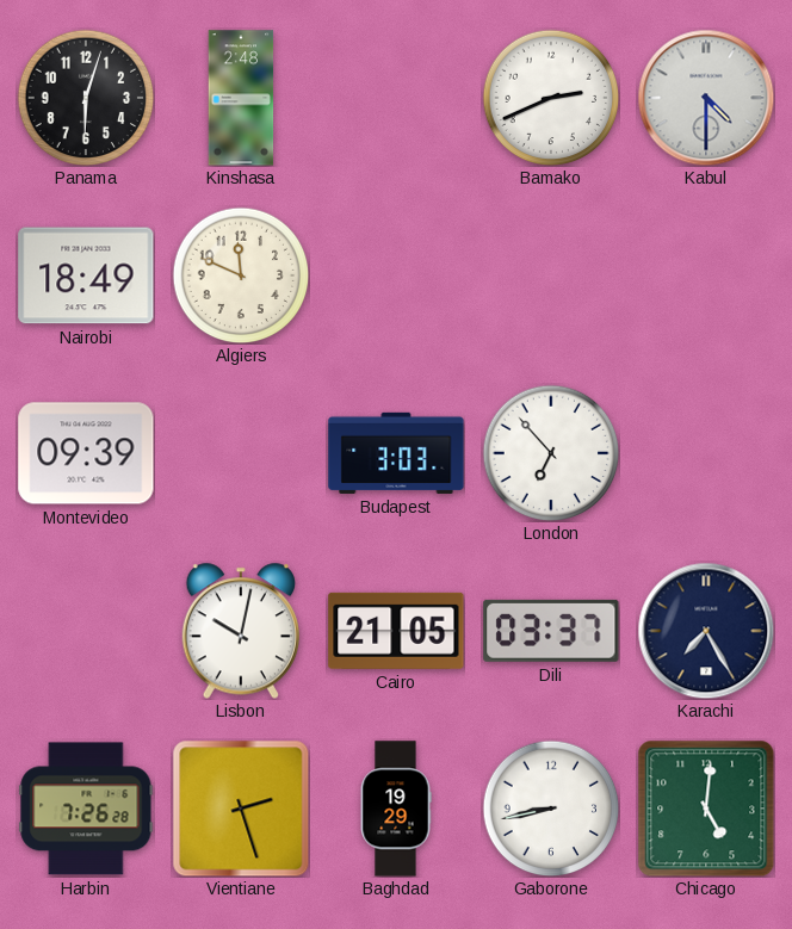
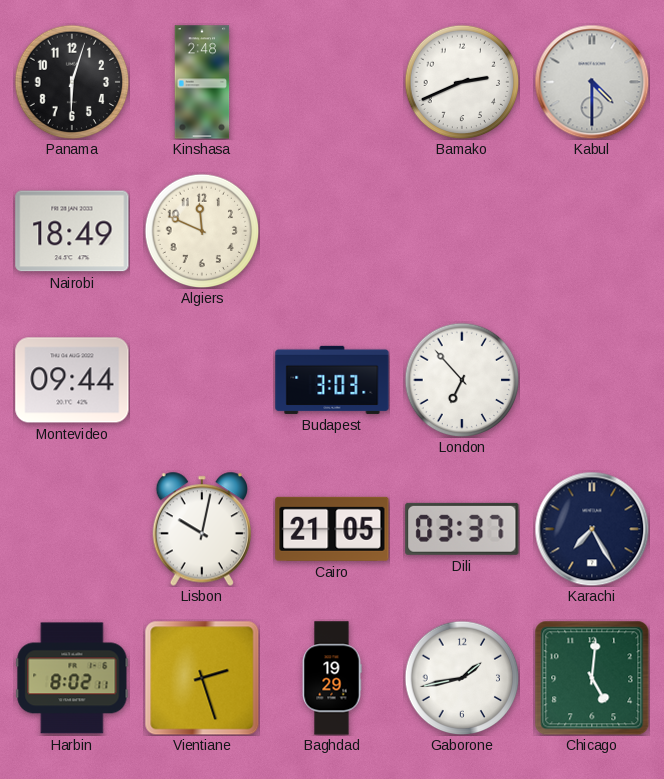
Montevideo: 09:39 -> 09:44 (72, 380)
Harbin: 7:26 -> 8:02 (72, 678)
Gaborone: 8:43 -> 1:43 (462, 678)
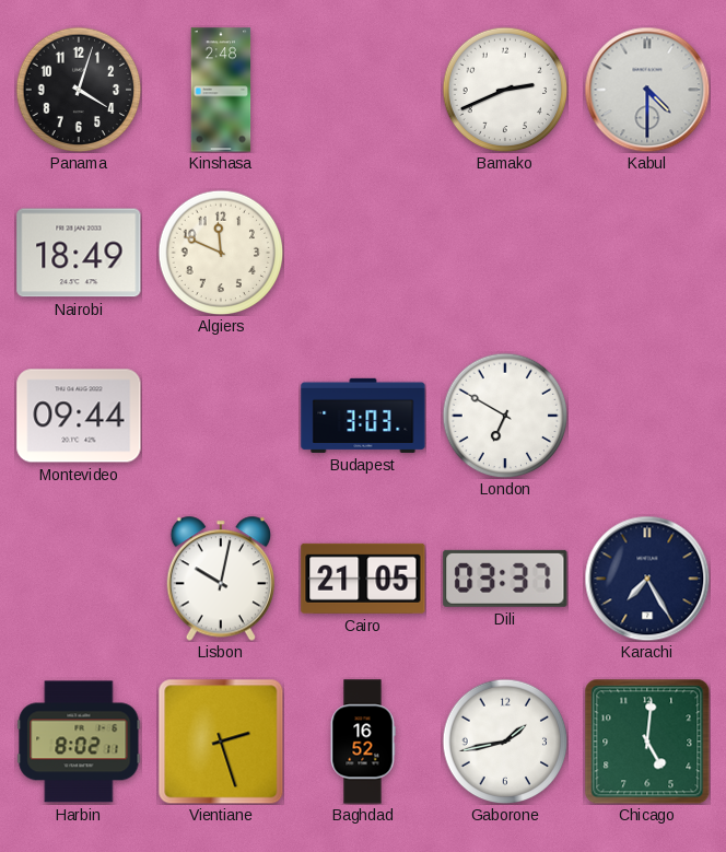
Panama: 6:03 -> 4:03 (79, 90)
London: 6:53 -> 6:50 (505, 416)
Baghdad: 19:29 -> 16:52 (363, 742)
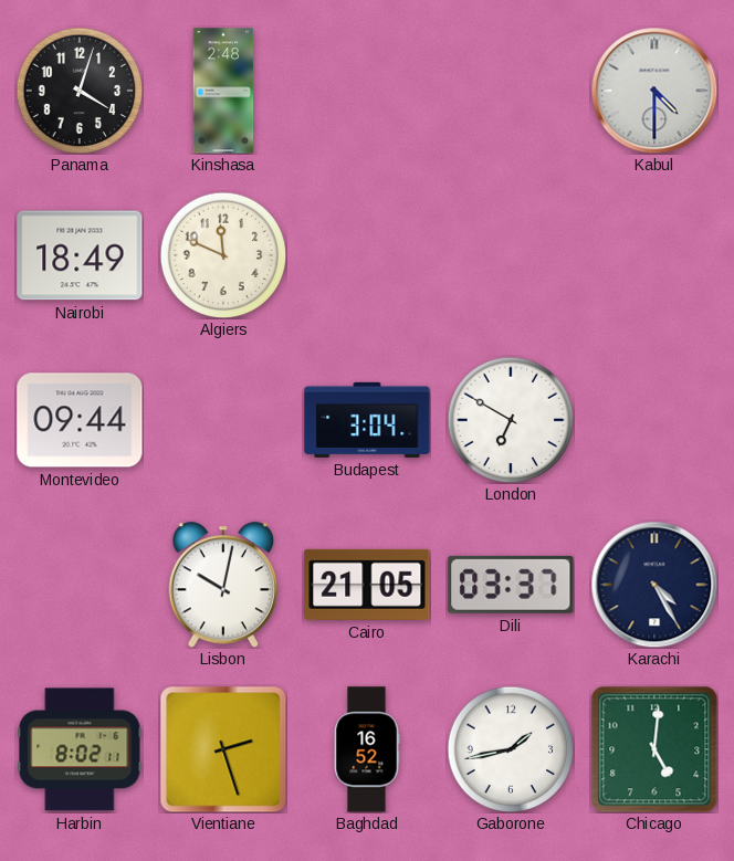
Bamako: 2:41 -> none (505, 90)
Budapest: 3:03 -> 3:04 (367, 420)
Karachi: 7:25 -> 4:25 (654, 585)
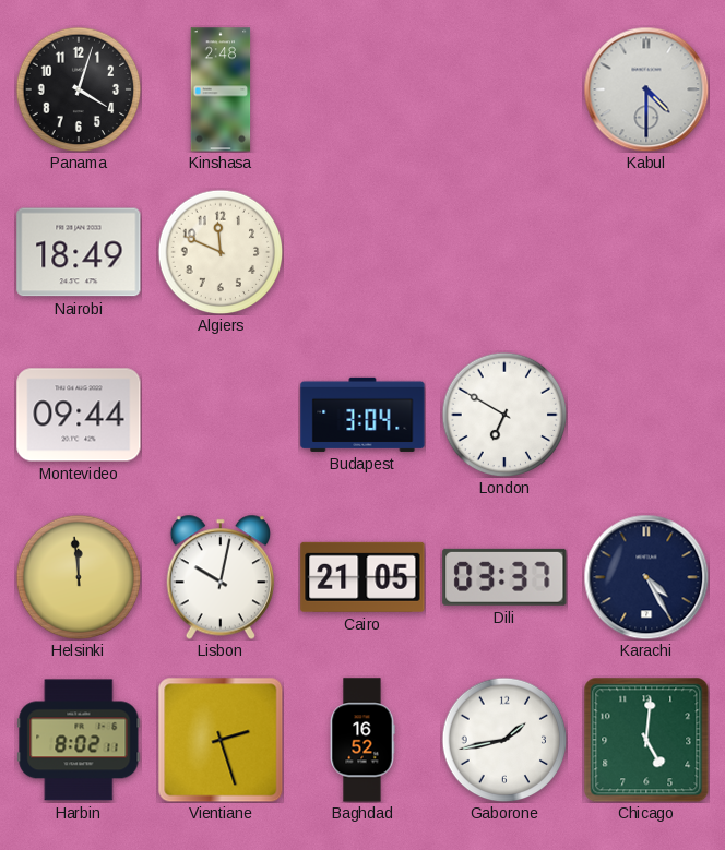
Helsinki: none -> 11:59 (79, 577)
